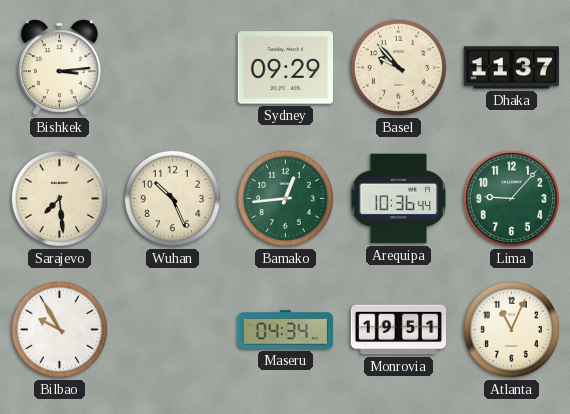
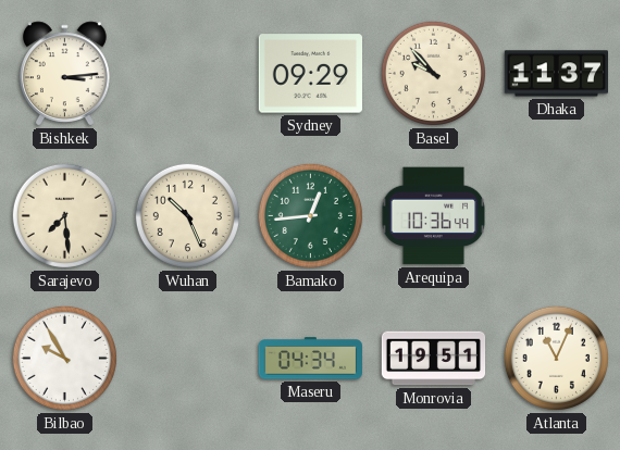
Lima: 9:07 -> none (511, 198)
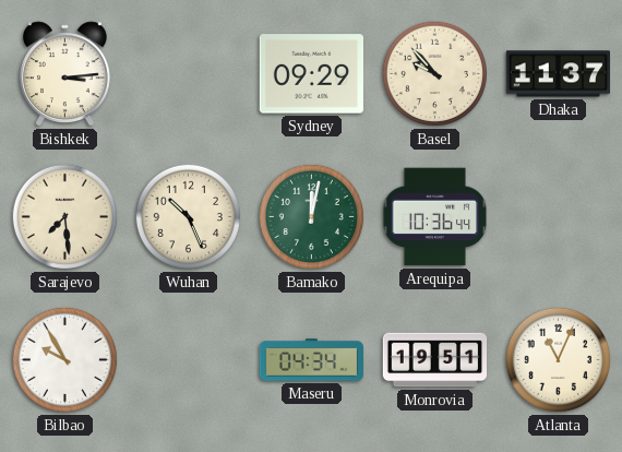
Bamako: 12:44 -> 12:02 (311, 216)
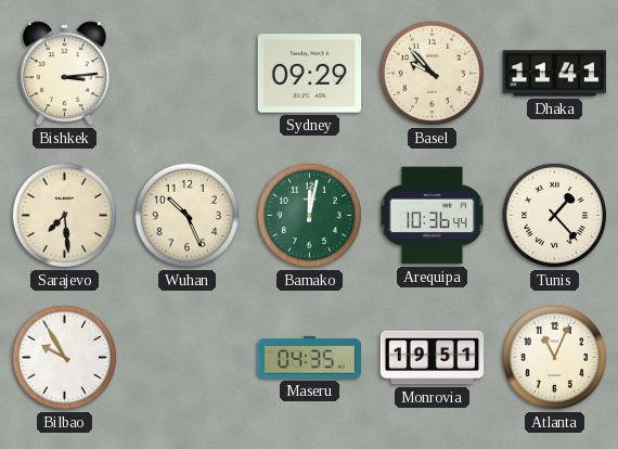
Dhaka: 11:37 -> 11:41 (554, 74)
Tunis: none -> 1:23 (554, 215)
Maseru: 04:34 -> 04:35 (309, 358)
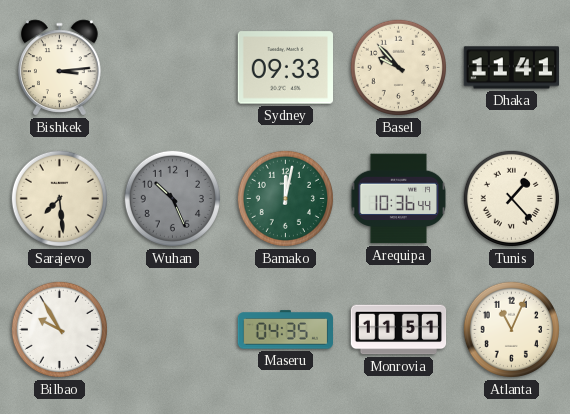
Sydney: 09:29 -> 09:33 (285, 68)
Wuhan dial: cream -> grey (172, 198)
Monrovia: 19:51 -> 11:51 (399, 330)
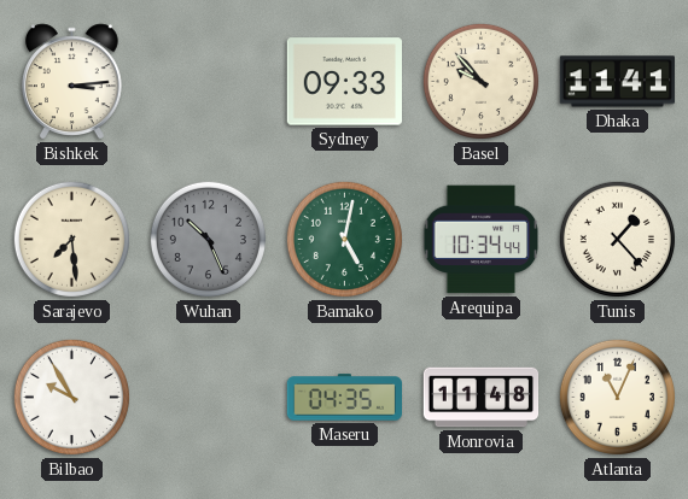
Bamako: 12:02 -> 5:02 (344, 239)
Arequipa: 10:36 -> 10:34 (482, 240)
Monrovia: 11:51 -> 11:48 (482, 398)
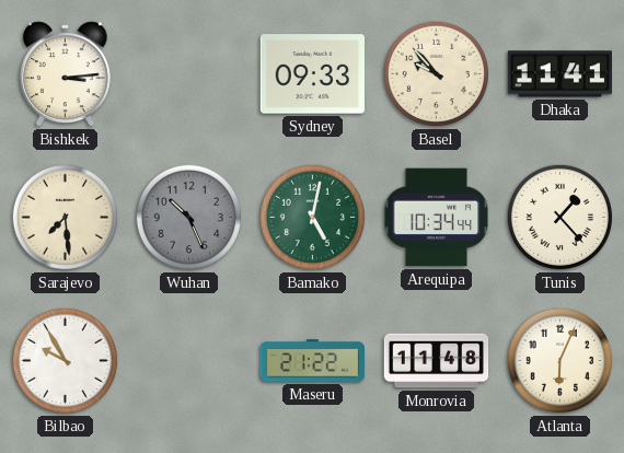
Maseru: 04:35 -> 21:22 (312, 361)
Atlanta: 11:04 -> 6:04 (559, 360)
